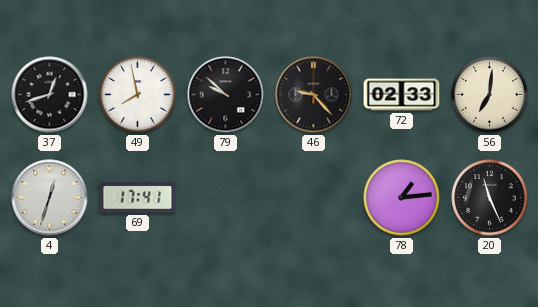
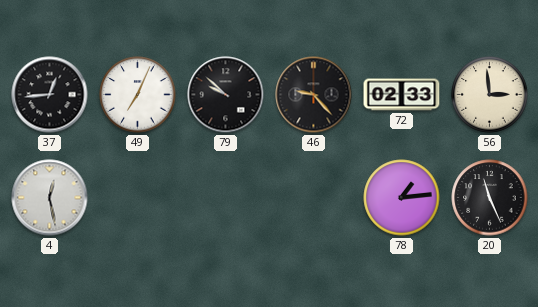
37: 12:42 -> 12:44 (50, 95)
49: 7:58 -> 7:04 (138, 95)
56: 7:01 -> 2:59 (490, 95)
4: 12:33 -> 12:28 (50, 198)
69: 17:41 -> none (138, 198)
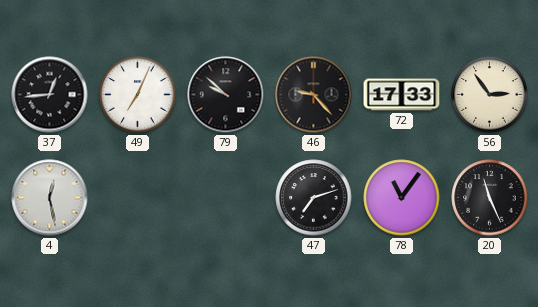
72: 02:33 -> 17:33 (402, 95)
56: 2:59 -> 2:54 (490, 95)
47: none -> 7:12 (314, 198)
78: 1:14 -> 11:06 (402, 198)
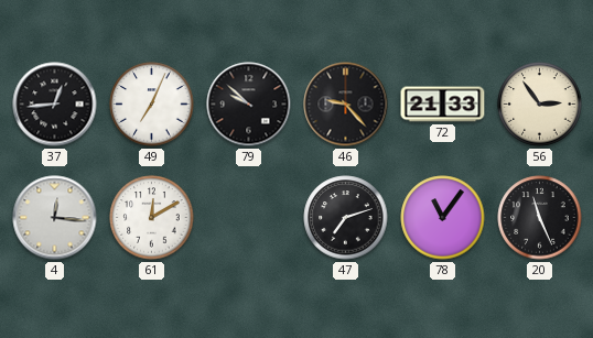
72: 17:33 -> 21:33 (443, 105)
4: 12:28 -> 12:16 (55, 218)
61: none -> 12:10 (152, 218)
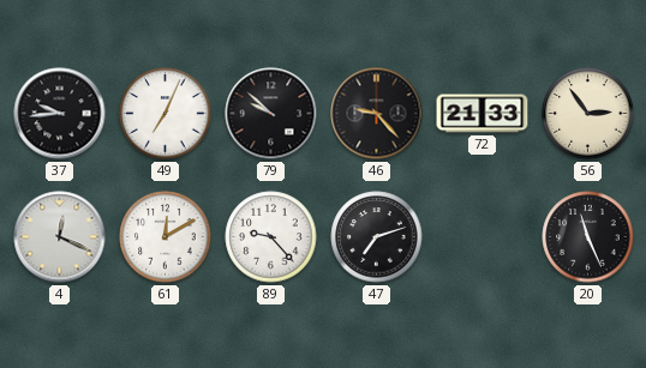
37: 12:44 -> 9:44 (60, 114)
4: 12:16 -> 12:19 (60, 237)
89: none -> 9:23 (271, 237)
78: 11:06 -> none (443, 218)
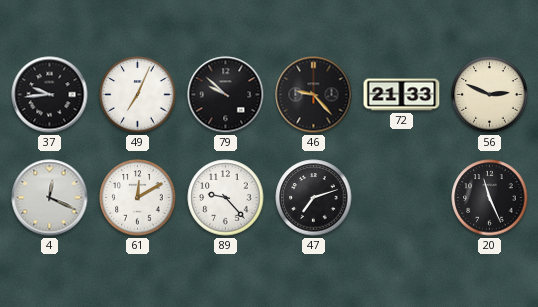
56: 2:54 -> 2:49 (490, 95)
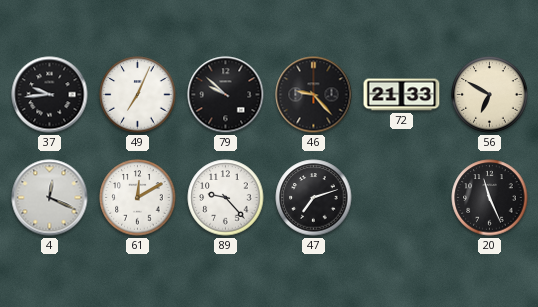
56: 2:49 -> 6:50 (490, 95)
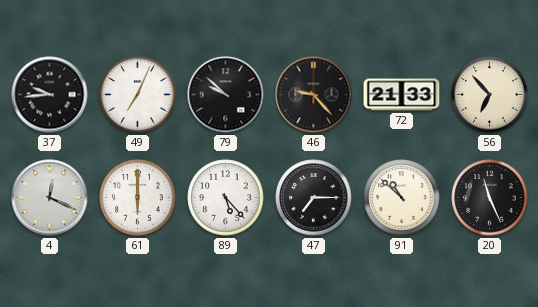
56: 6:50 -> 6:53 (490, 95)
61: 12:10 -> 6:00 (138, 198)
89: 9:23 -> 5:23 (226, 198)
47: 7:12 -> 7:15 (314, 198)
91: none -> 10:52 (402, 198)
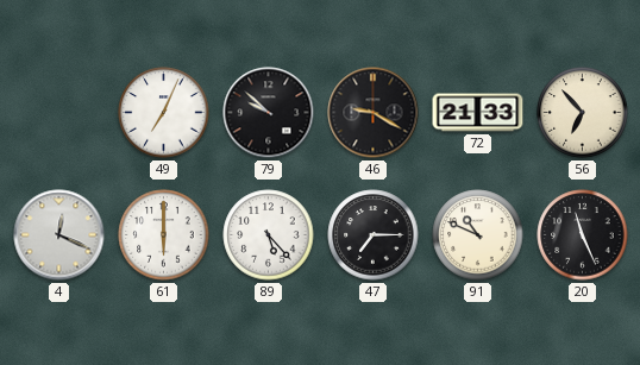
37: 9:44 -> none (50, 95)
46: 9:23 -> 9:20 (374, 113)
91: 10:52 -> 10:49 (478, 235)
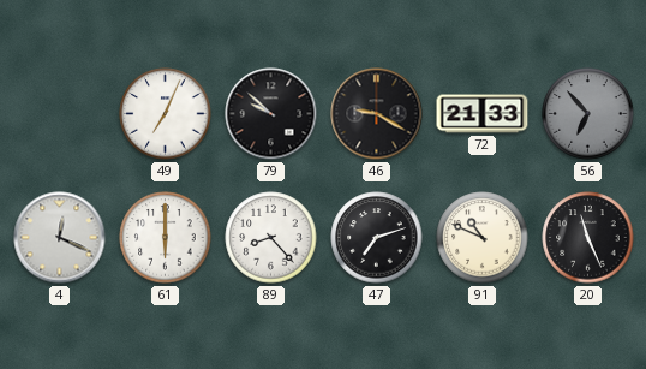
56 dial: cream -> grey (588, 114)
89: 5:23 -> 8:23 (271, 238)
47: 7:15 -> 7:12 (377, 238)
